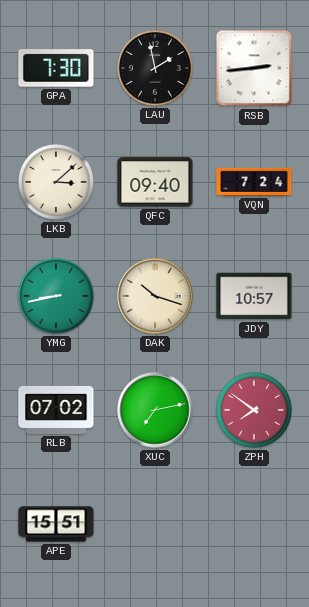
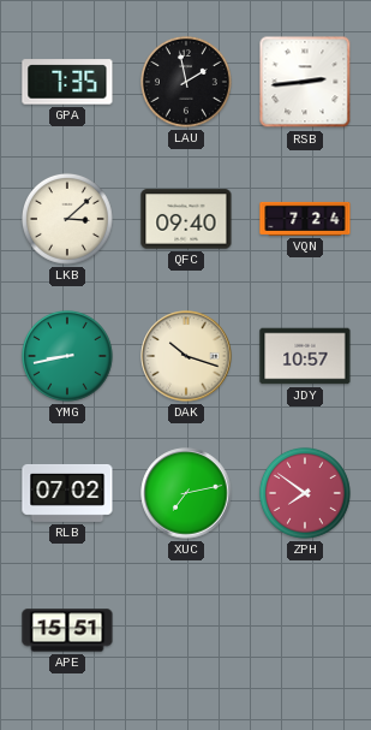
GPA: 7:30 -> 7:35 (67, 82)
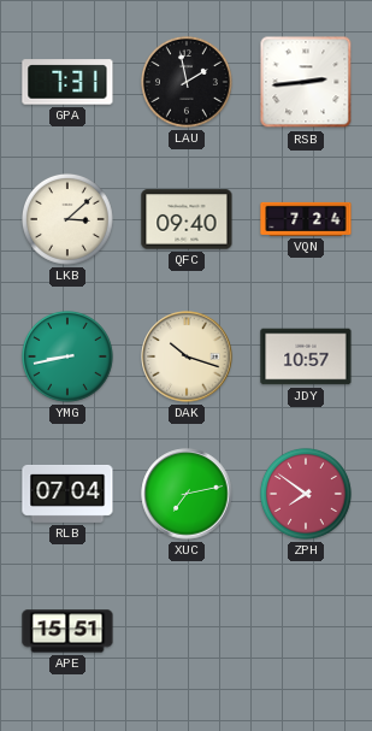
GPA: 7:35 -> 7:31 (67, 82)
RLB: 07:02 -> 07:04 (67, 494)
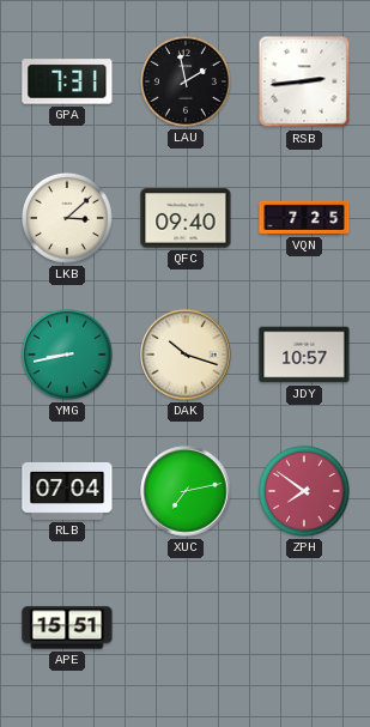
VQN: 7:24 -> 7:25 (304, 218)
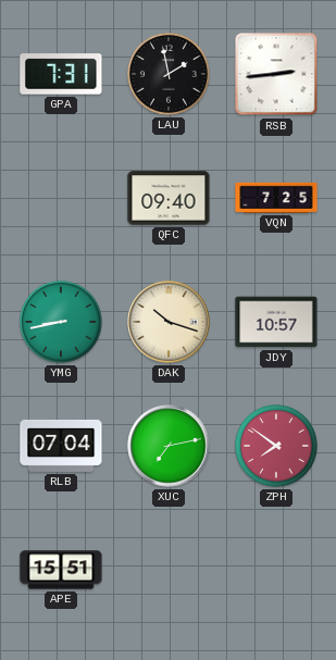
LKB: 3:08 -> none (67, 218)
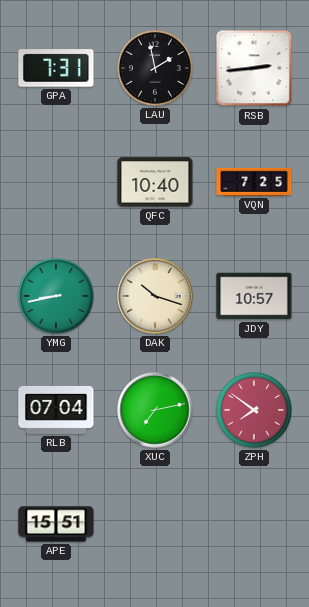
QFC: 09:40 -> 10:40 (155, 182)
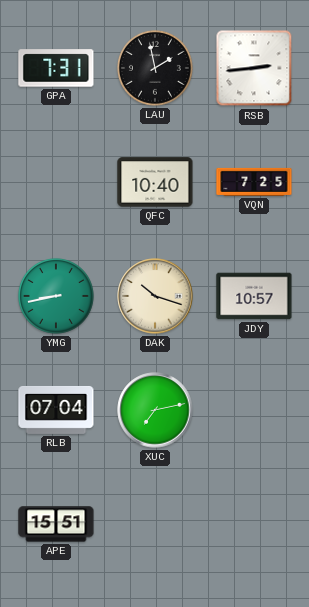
ZPH: 7:51 -> none (254, 410)
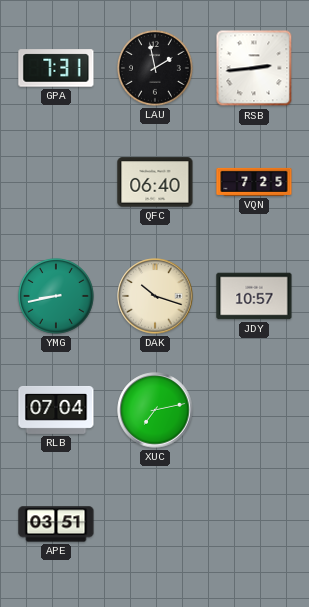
QFC: 10:40 -> 06:40 (155, 182)
APE: 15:51 -> 03:51 (56, 524)
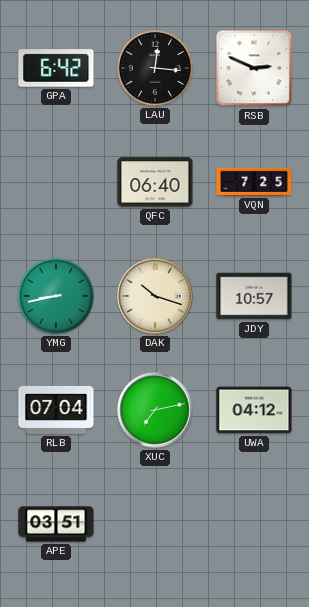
GPA: 7:31 -> 6:42 (56, 68)
LAU: 1:58 -> 12:16 (155, 68)
RSB: 2:44 -> 2:49 (254, 68)
UWA: none -> 04:12 (254, 410)
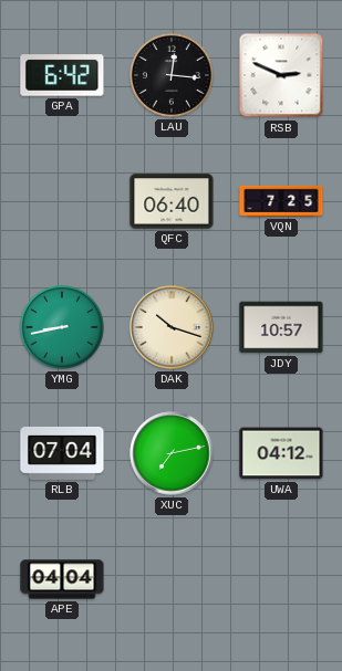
APE: 03:51 -> 04:04 (62, 579)
